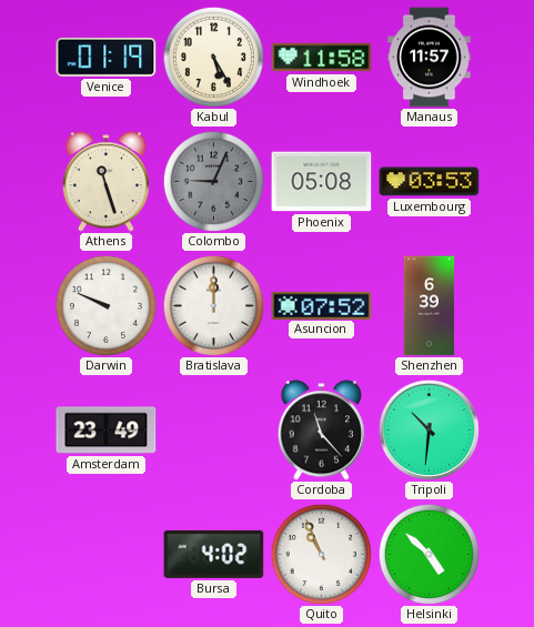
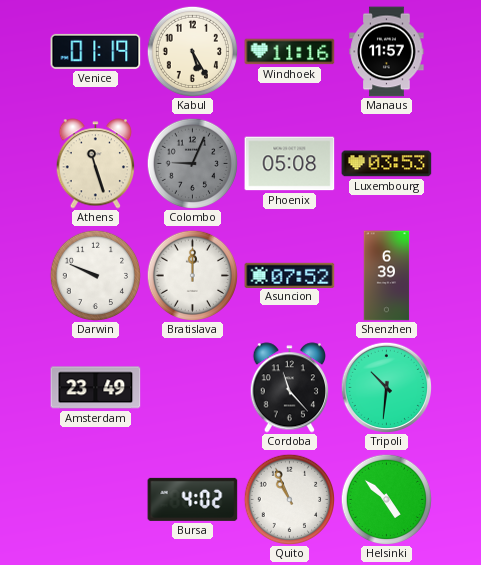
Windhoek: 11:58 -> 11:16 (290, 52)
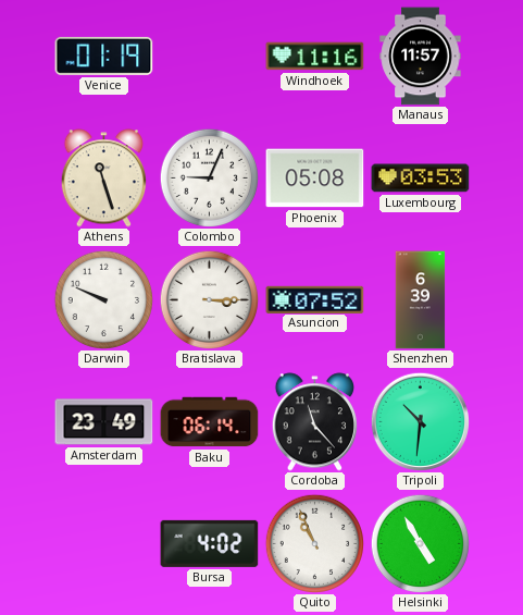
Kabul: 5:25 -> none (192, 51)
Colombo dial: grey -> white (209, 177)
Bratislava: 12:00 -> 3:15 (209, 299)
Baku: none -> 06:14 (210, 422)
Helsinki: 4:52 -> 4:55 (420, 543)
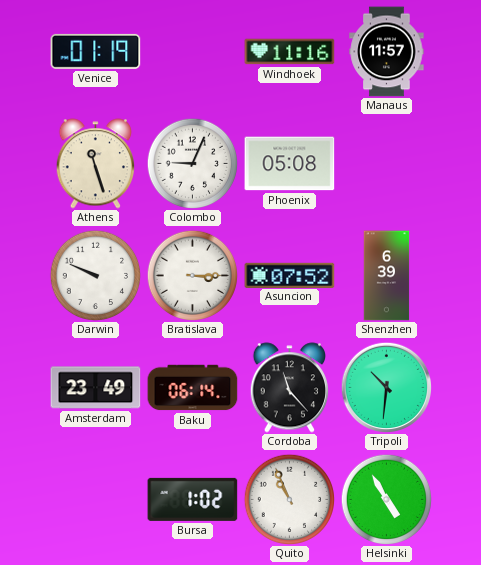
Luxembourg: 03:53 -> none (421, 179)
Bursa: 4:02 -> 1:02 (193, 499)
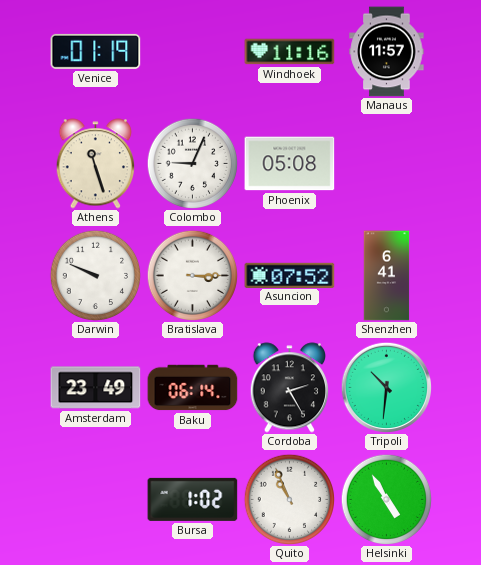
Shenzhen: 6:39 -> 6:41 (387, 276)
Cordoba: 11:23 -> 2:25 (289, 388)
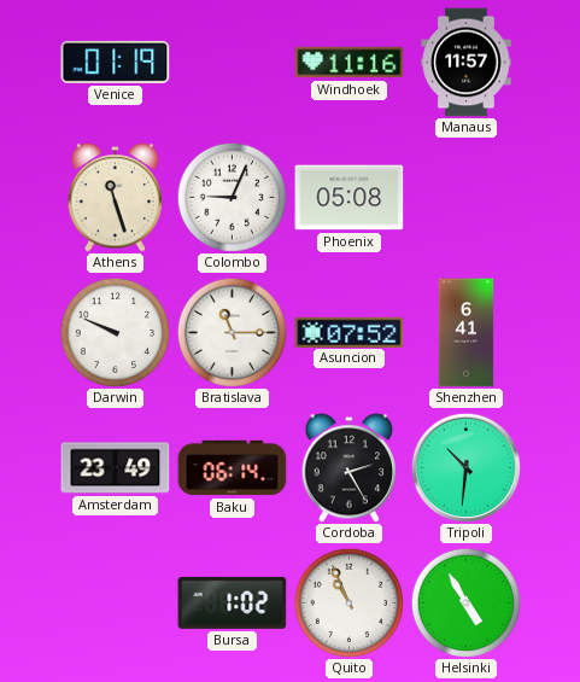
Bratislava: 3:15 -> 11:15 (232, 332)
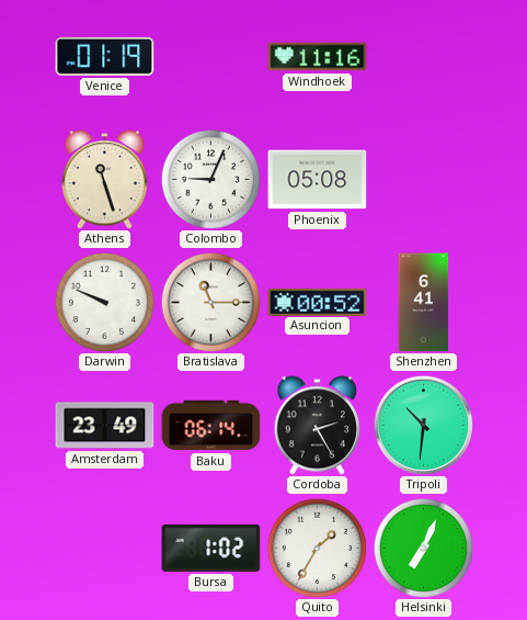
Manaus: 11:57 -> none (467, 63)
Asuncion: 07:52 -> 00:52 (318, 302)
Quito: 10:56 -> 1:35 (317, 548)
Helsinki: 4:55 -> 7:04 (423, 548)
